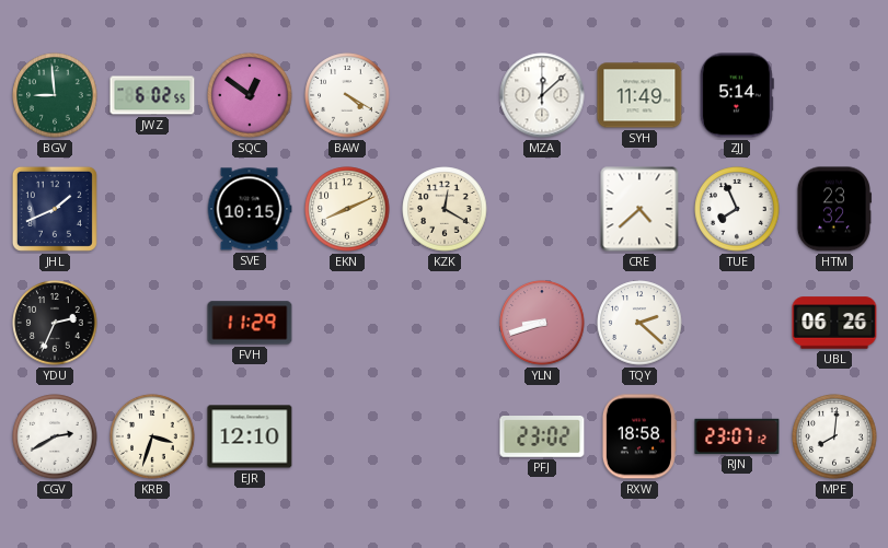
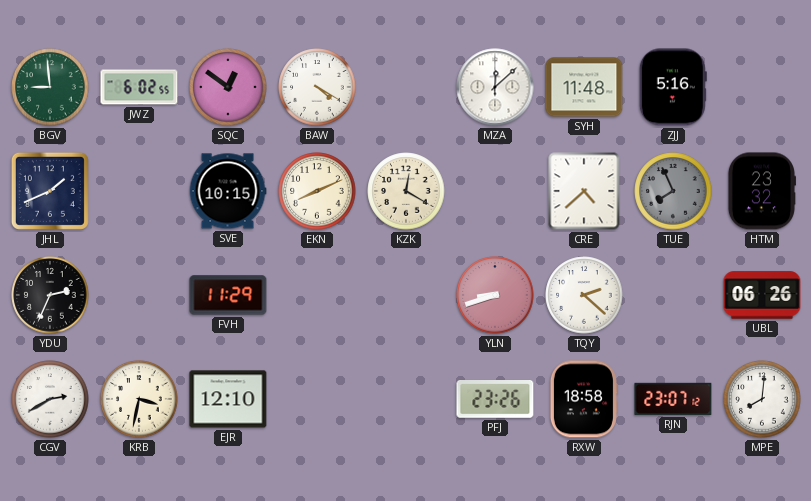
SYH: 11:49 -> 11:48 (584, 87)
ZJJ: 5:14 -> 5:16 (673, 87)
TUE dial: white -> grey (673, 191)
KRB: 3:33 -> 3:32 (139, 399)
PFJ: 23:02 -> 23:26 (495, 400)
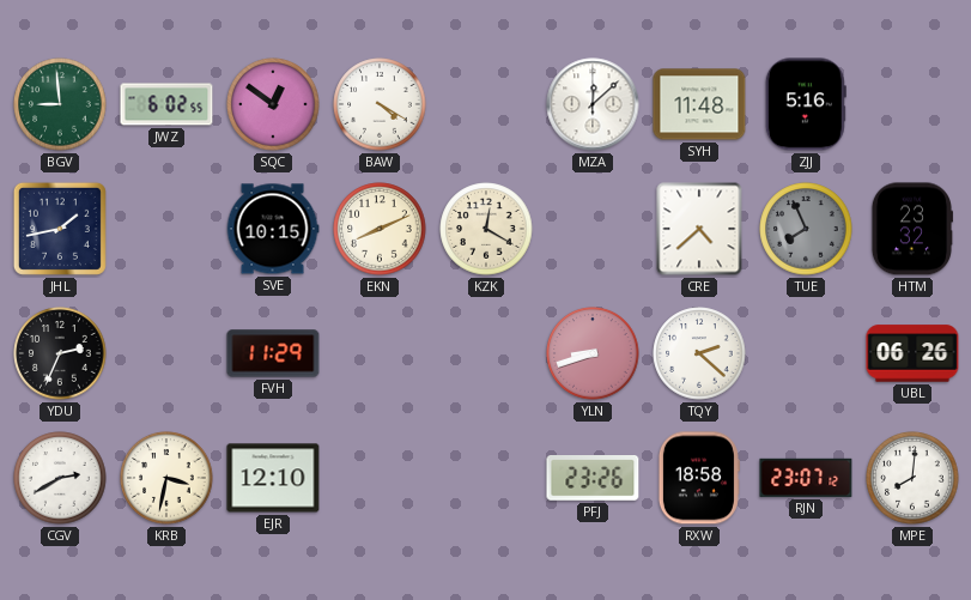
JHL: 1:41 -> 1:43 (60, 229)
